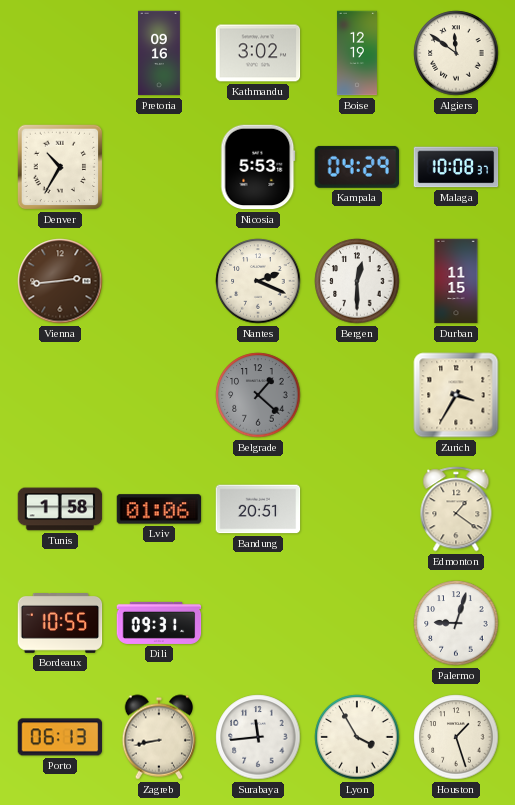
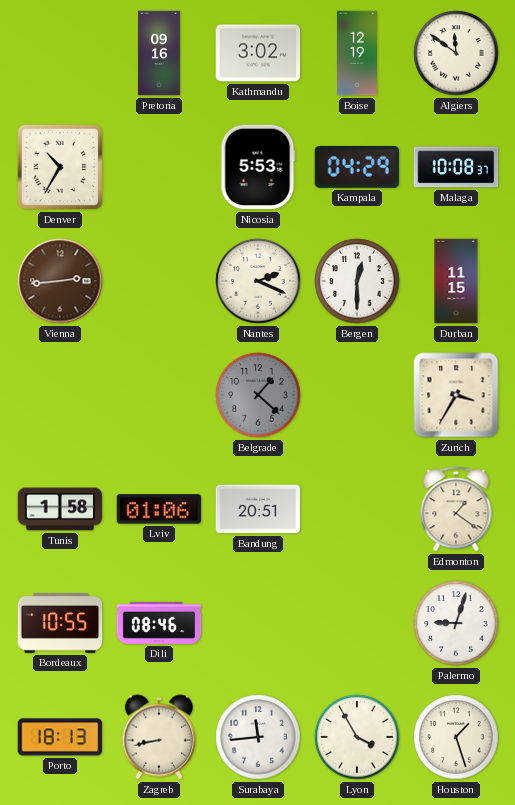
Dili: 09:31 -> 08:46 (159, 623)
Porto: 06:13 -> 18:13 (60, 737)
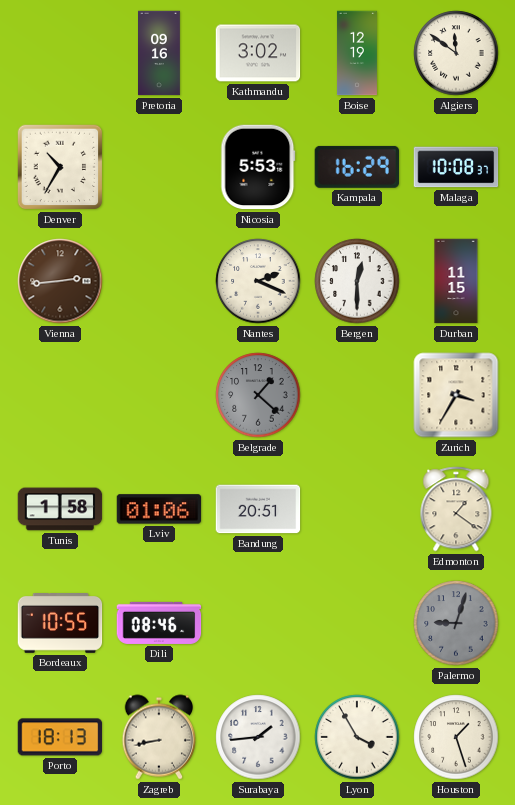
Kampala: 04:29 -> 16:29 (356, 167)
Palermo dial: white -> grey (456, 623)
Surabaya: 11:44 -> 1:44 (258, 737)
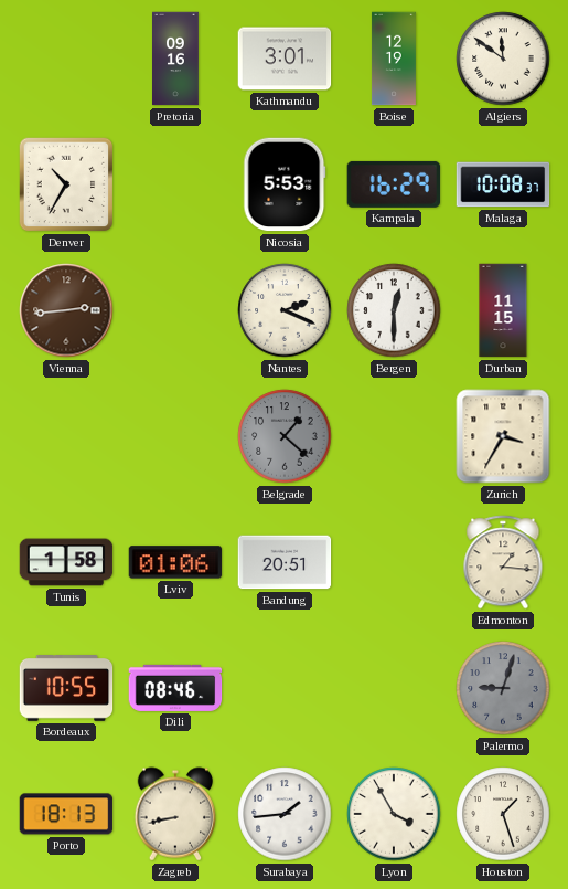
Kathmandu: 3:02 -> 3:01 (285, 59)
Edmonton: 1:21 -> 1:16 (503, 562)
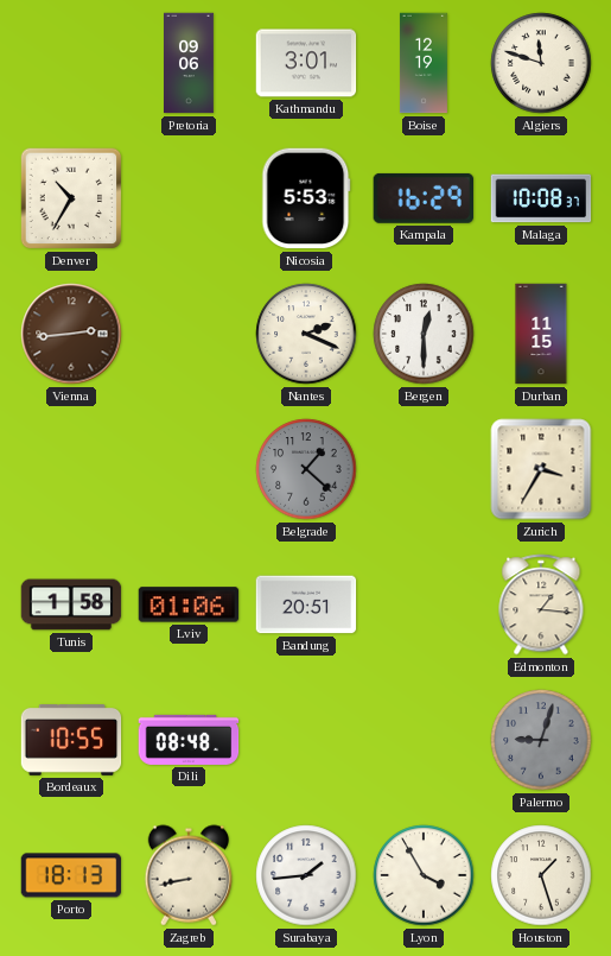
Pretoria: 09:16 -> 09:06 (190, 63)
Algiers: 11:51 -> 11:48 (541, 63)
Dili: 08:46 -> 08:48 (189, 740)
